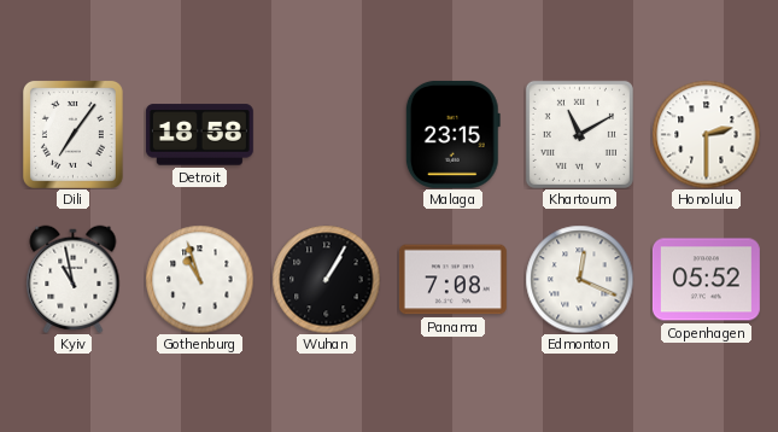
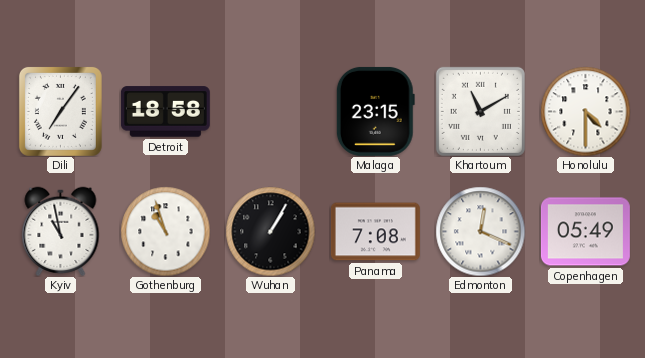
Honolulu: 2:30 -> 4:30 (585, 111)
Copenhagen: 05:52 -> 05:49 (585, 232)
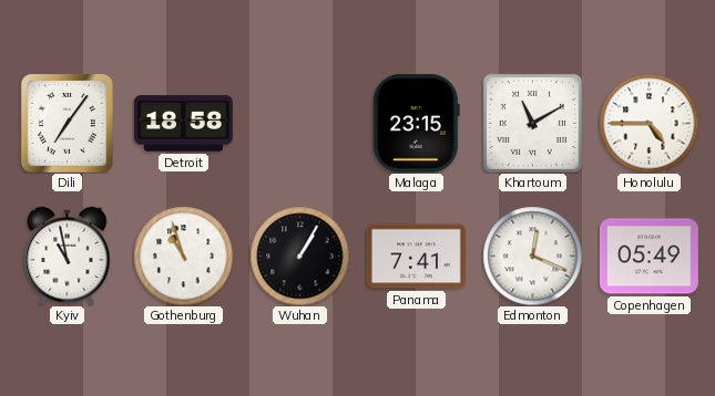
Honolulu: 4:30 -> 4:45 (648, 123)
Panama: 7:08 -> 7:41 (416, 257)
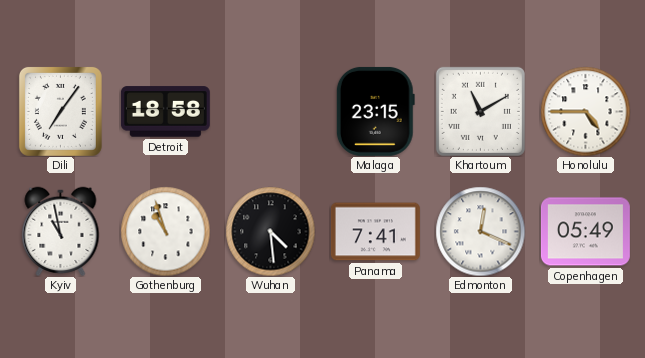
Wuhan: 1:05 -> 4:29 (270, 231)
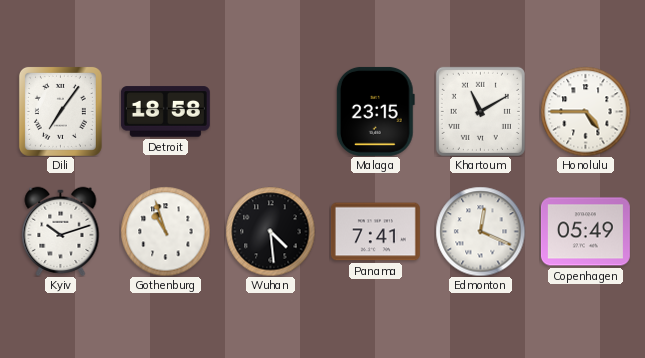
Kyiv: 10:58 -> 10:12 (61, 231)
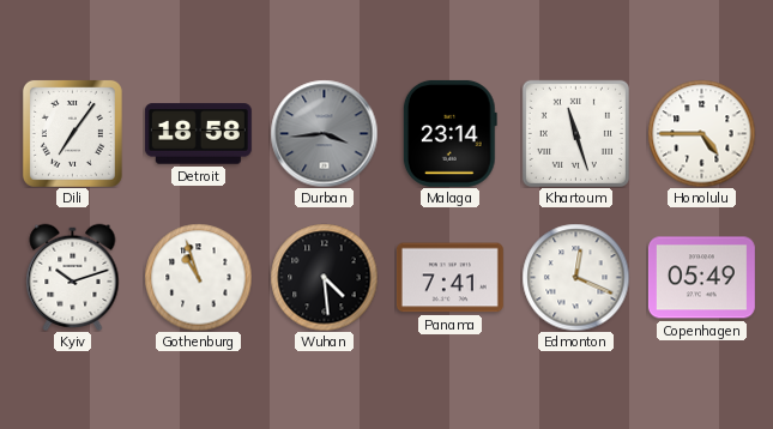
Durban: none -> 3:44 (324, 133)
Malaga: 23:15 -> 23:14 (449, 133)
Khartoum: 11:10 -> 11:27 (575, 133)
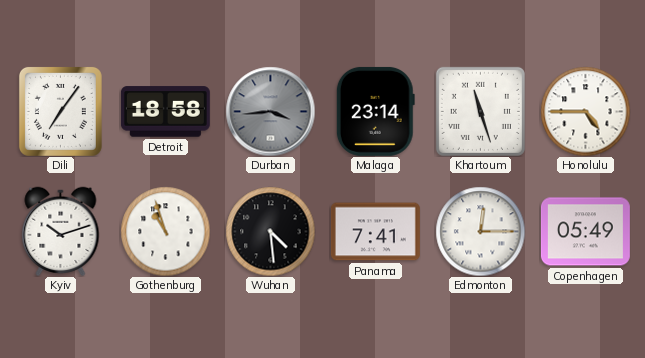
Edmonton: 12:19 -> 12:15 (480, 231)
